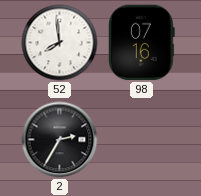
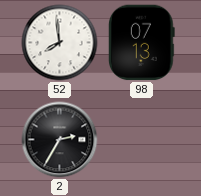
98: 07:16 -> 07:13 (141, 43)
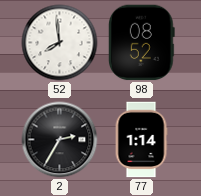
98: 07:13 -> 08:52 (141, 43)
77: none -> 1:14 (141, 140)
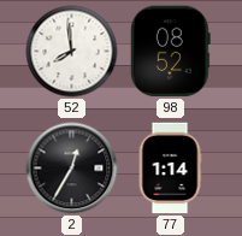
2: 2:35 -> 12:35 (72, 169)
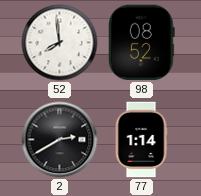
2: 12:35 -> 2:40 (60, 140)
